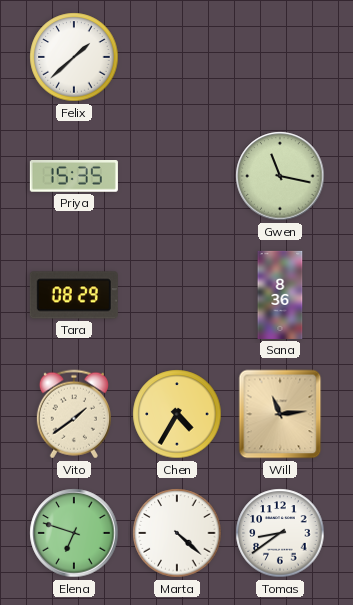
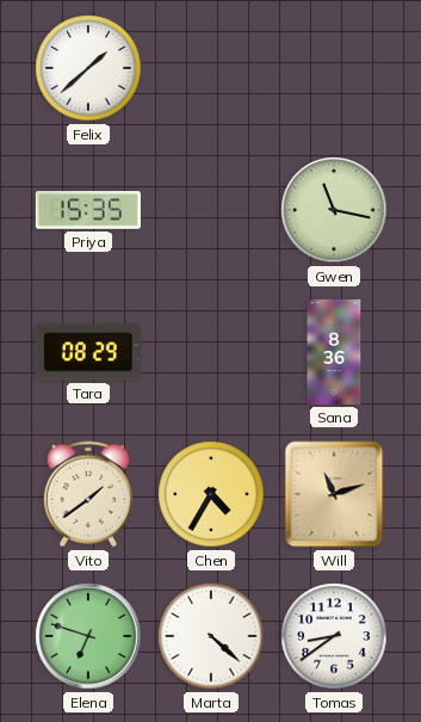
Will: 11:14 -> 11:12 (334, 494)
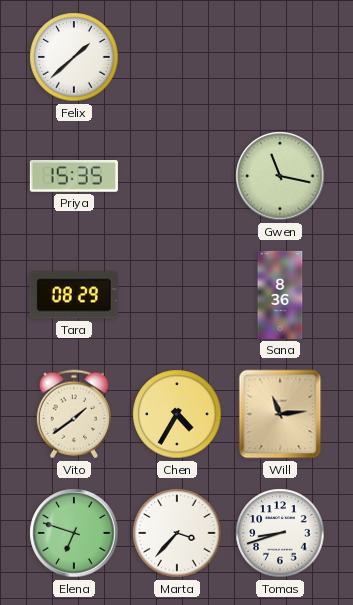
Will: 11:12 -> 11:14 (280, 414)
Marta: 4:22 -> 3:37 (177, 533)
Tomas: 8:39 -> 8:42 (280, 533)
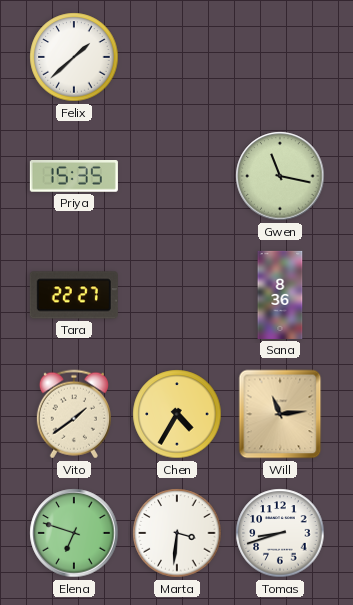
Tara: 08:29 -> 22:27 (74, 295)
Marta: 3:37 -> 3:31 (177, 533)
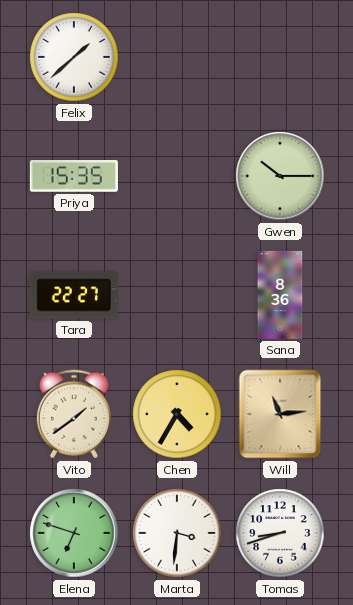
Gwen: 11:17 -> 10:15 (280, 176)
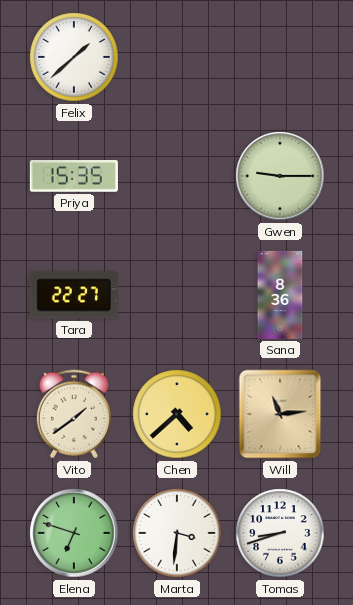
Gwen: 10:15 -> 9:15 (280, 176)
Chen: 4:35 -> 4:38 (177, 414)
